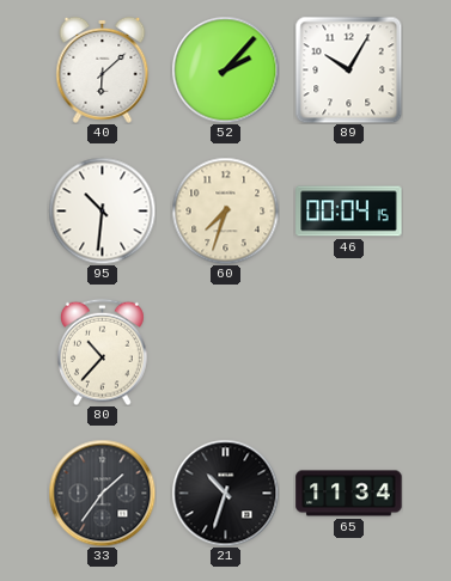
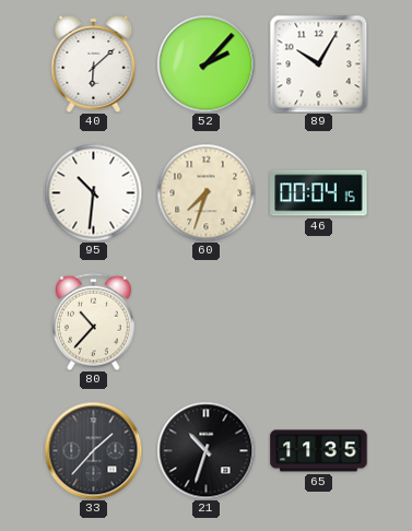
33: 1:36 -> 1:37 (93, 450)
65: 11:34 -> 11:35 (319, 451)
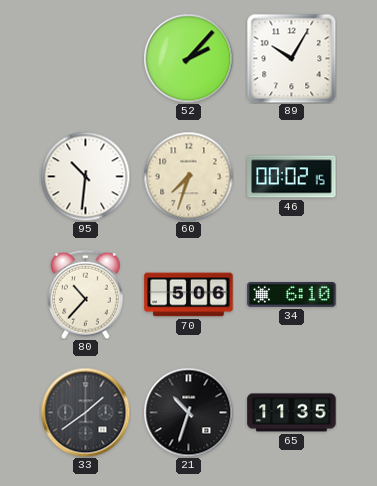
40: 6:08 -> none (94, 63)
46: 00:04 -> 00:02 (292, 177)
70: none -> 5:06 (189, 295)
34: none -> 6:10 (292, 294)
33: 1:37 -> 1:39 (85, 412)
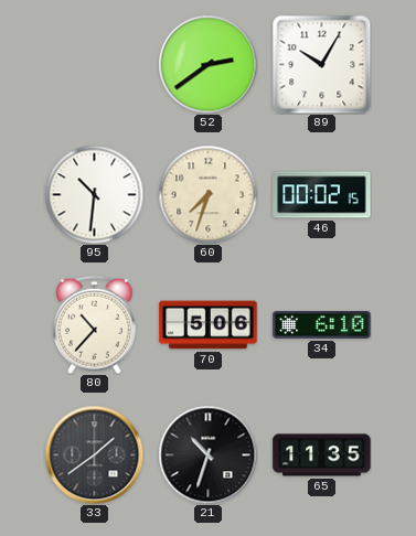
52: 2:07 -> 2:39 (207, 64)
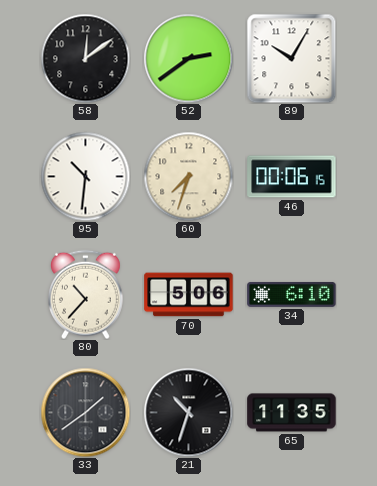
58: none -> 12:09 (85, 58)
46: 00:02 -> 00:06 (292, 177)
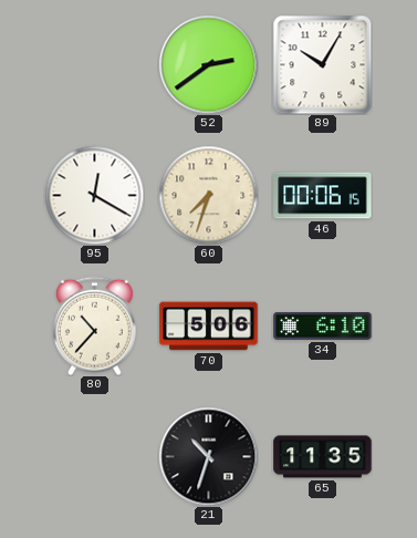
58: 12:09 -> none (85, 58)
95: 10:31 -> 12:20 (94, 195)
33: 1:39 -> none (85, 412)
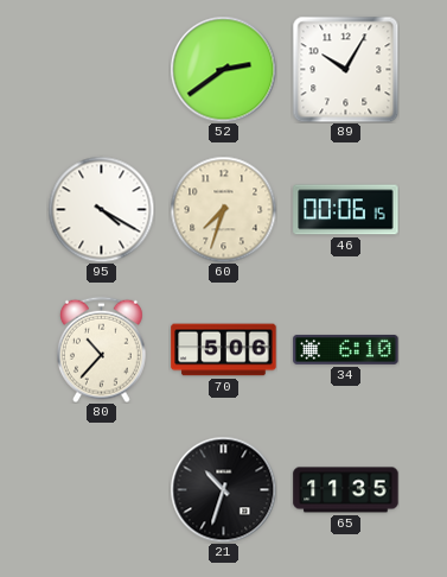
95: 12:20 -> 4:20 (101, 209)
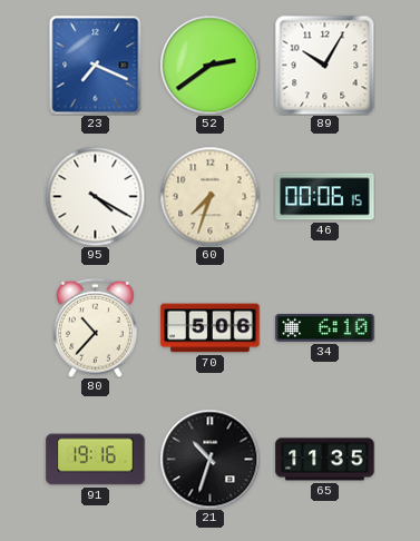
23: none -> 7:19 (96, 65)
91: none -> 19:16 (96, 460)
